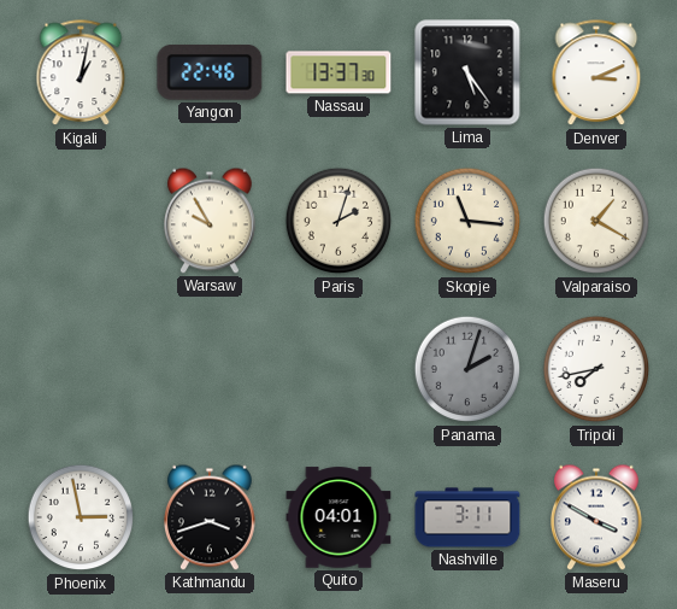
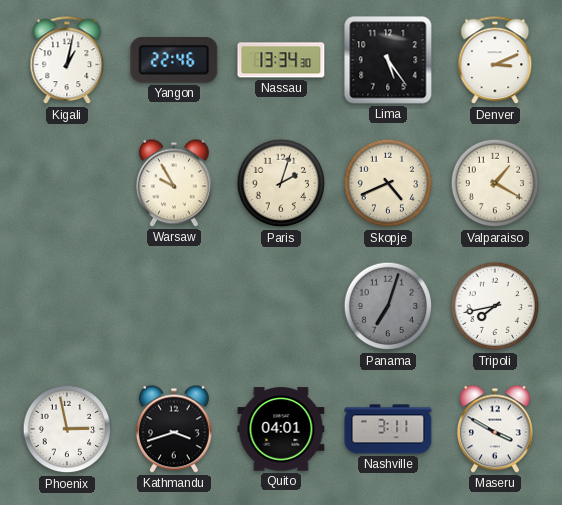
Nassau: 13:37 -> 13:34 (281, 60)
Skopje: 11:16 -> 4:41 (388, 183)
Panama: 2:03 -> 7:03 (388, 306)
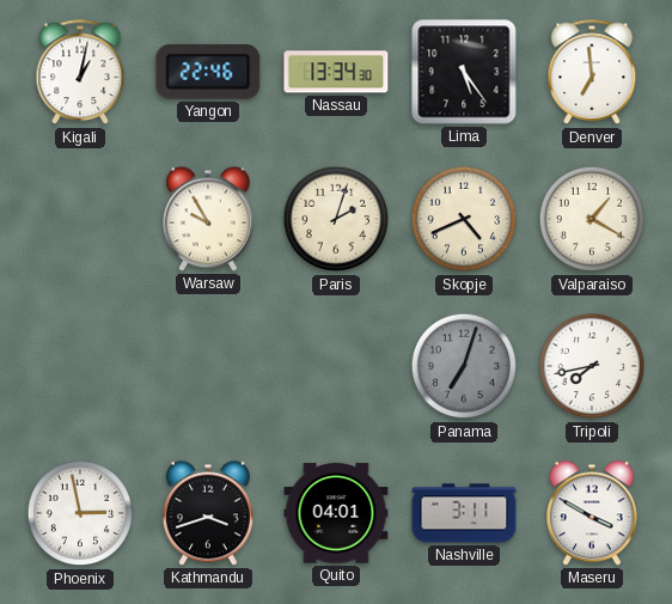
Denver: 3:11 -> 6:59 (592, 73)
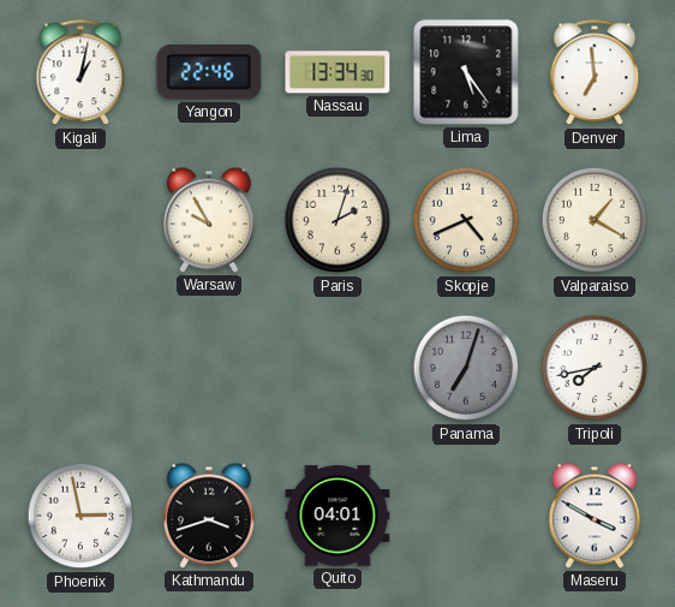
Nashville: 3:11 -> none (464, 513)
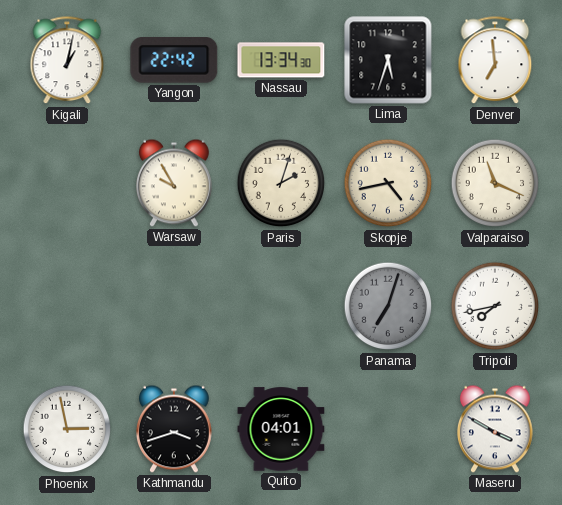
Yangon: 22:46 -> 22:42 (174, 61)
Lima: 5:24 -> 5:33 (388, 60)
Skopje: 4:41 -> 4:43 (388, 183)
Valparaiso: 1:20 -> 11:19 (495, 183)
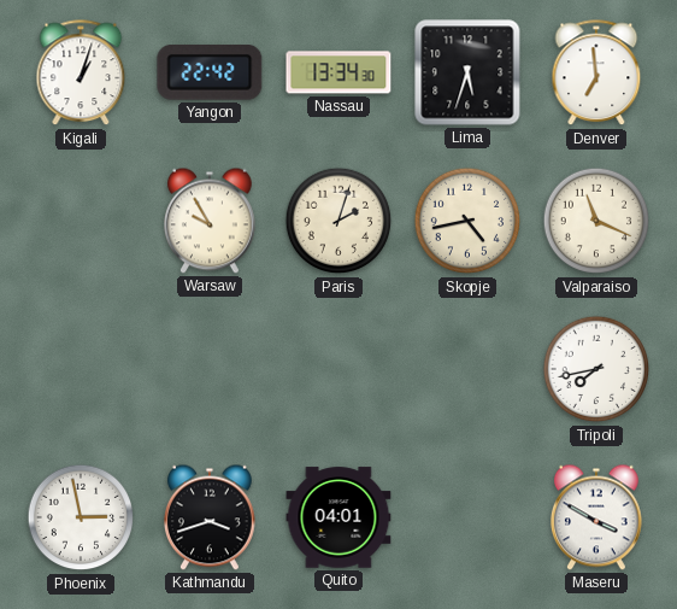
Kigali: 1:02 -> 1:03 (81, 74)
Panama: 7:03 -> none (388, 306)
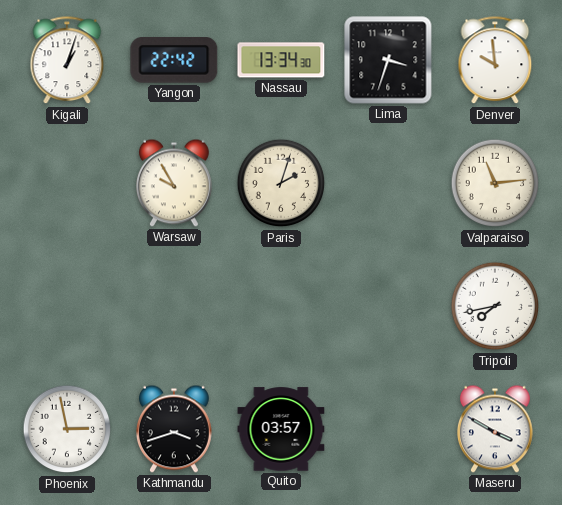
Lima: 5:33 -> 3:33 (388, 60)
Denver: 6:59 -> 9:59 (495, 61)
Skopje: 4:43 -> none (467, 221)
Valparaiso: 11:19 -> 11:14 (495, 183)
Quito: 04:01 -> 03:57 (281, 429)
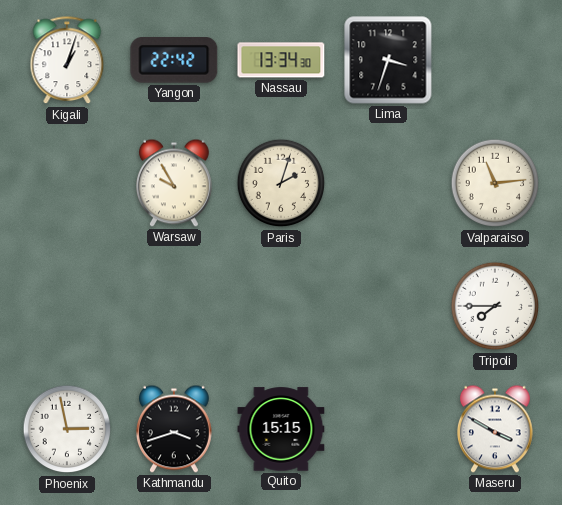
Denver: 9:59 -> none (495, 61)
Tripoli: 7:43 -> 7:45 (495, 306)
Quito: 03:57 -> 15:15 (281, 429)
